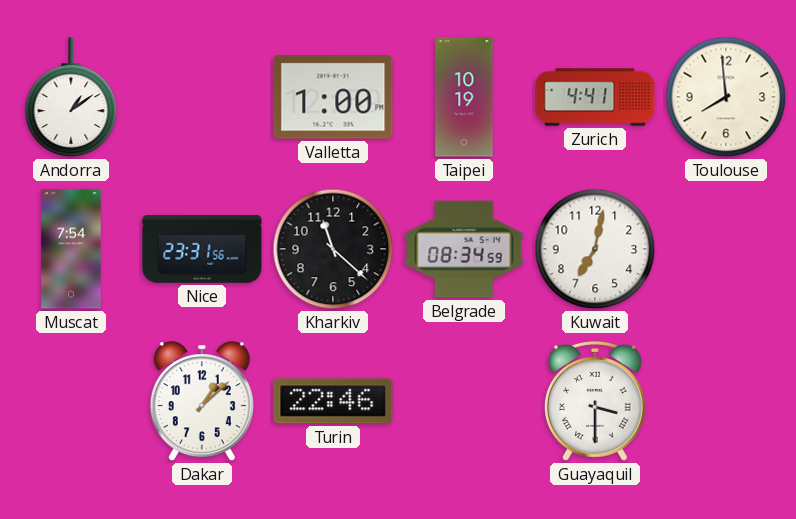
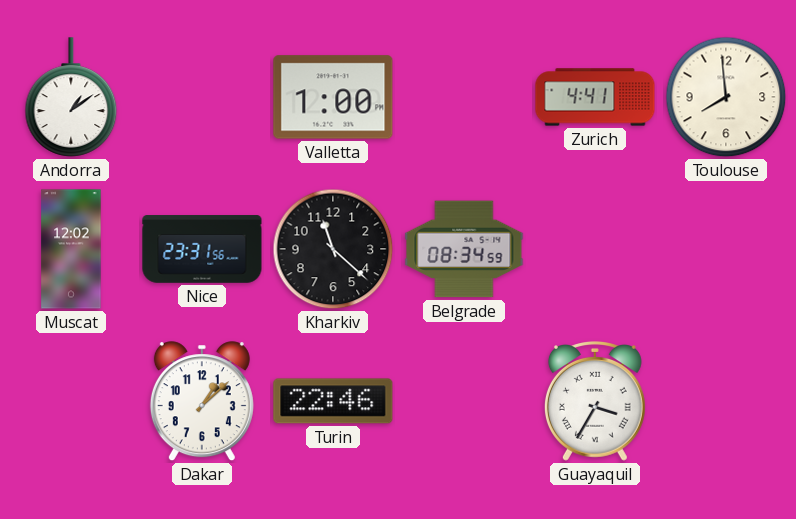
Taipei: 10:19 -> none (464, 97)
Muscat: 7:54 -> 12:02 (71, 249)
Kuwait: 7:02 -> none (595, 249)
Guayaquil: 3:30 -> 3:35 (595, 402)
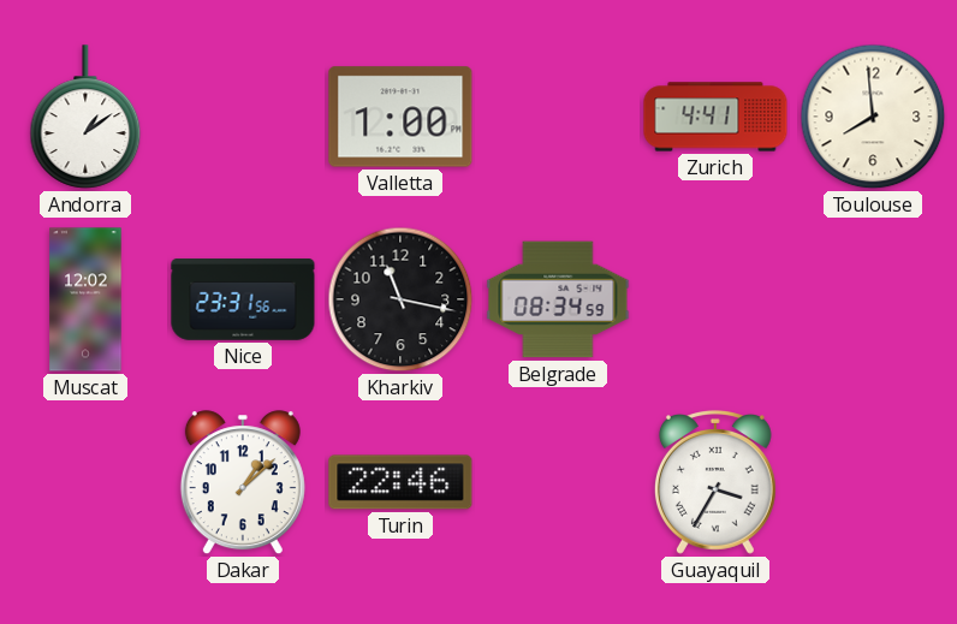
Kharkiv: 11:22 -> 11:17 (400, 299)
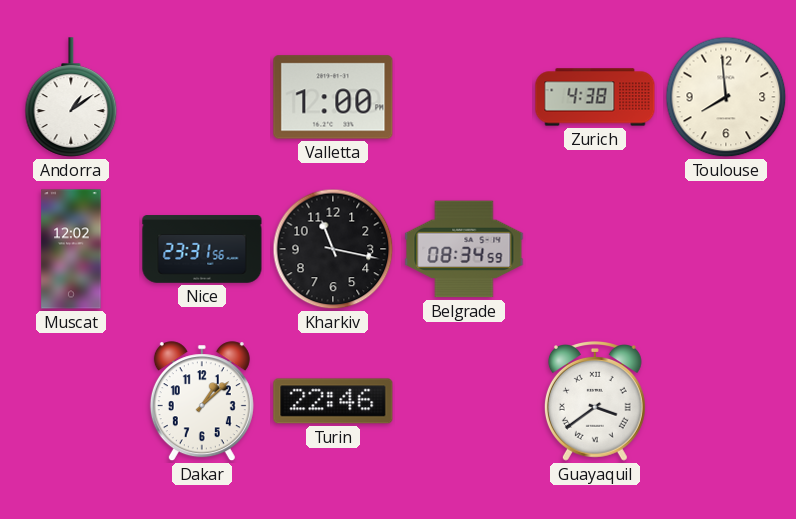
Zurich: 4:41 -> 4:38 (595, 97)
Guayaquil: 3:35 -> 3:39 (595, 402)
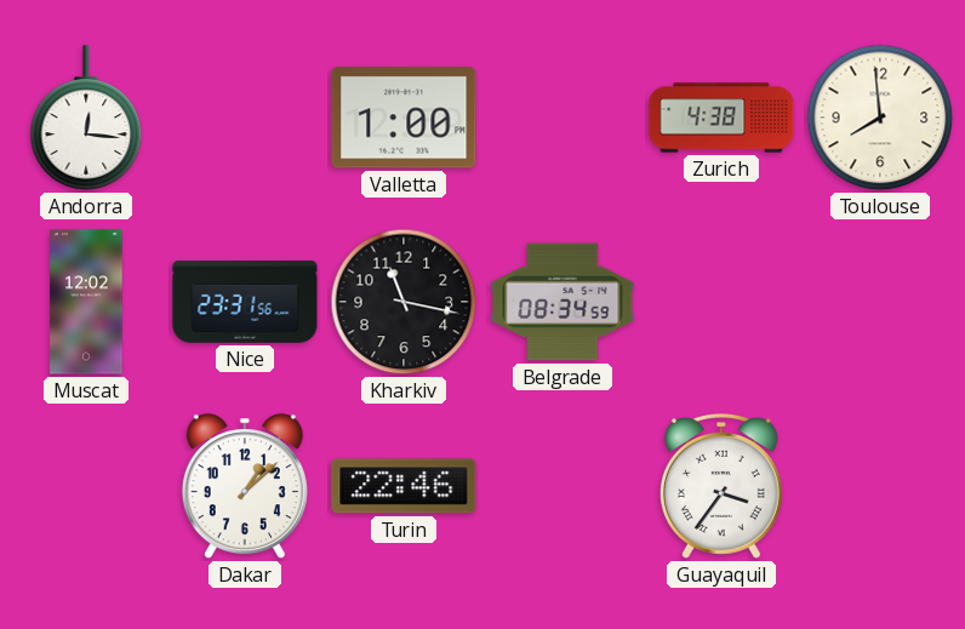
Andorra: 1:09 -> 12:16 (86, 118)
Guayaquil: 3:39 -> 3:36 (721, 487)
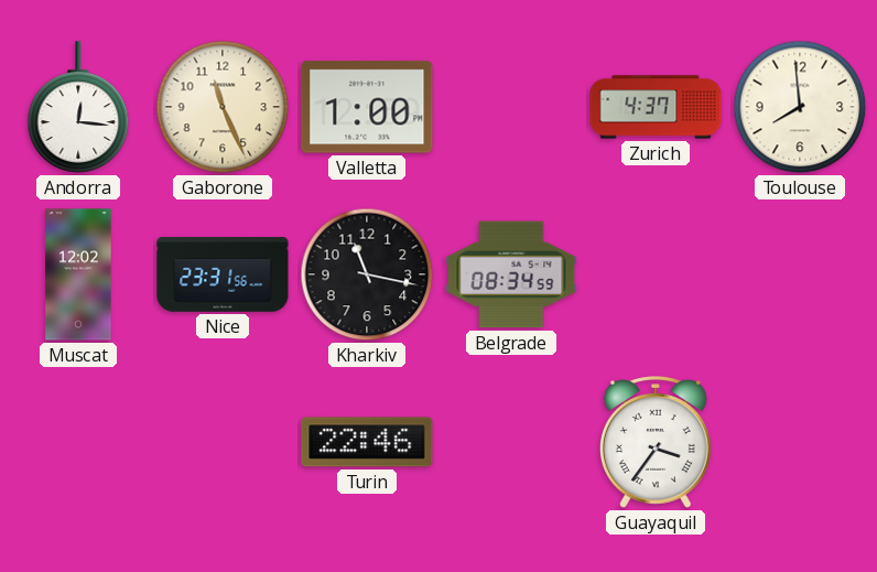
Gaborone: none -> 11:26 (223, 107)
Zurich: 4:38 -> 4:37 (656, 107)
Dakar: 1:08 -> none (245, 487)
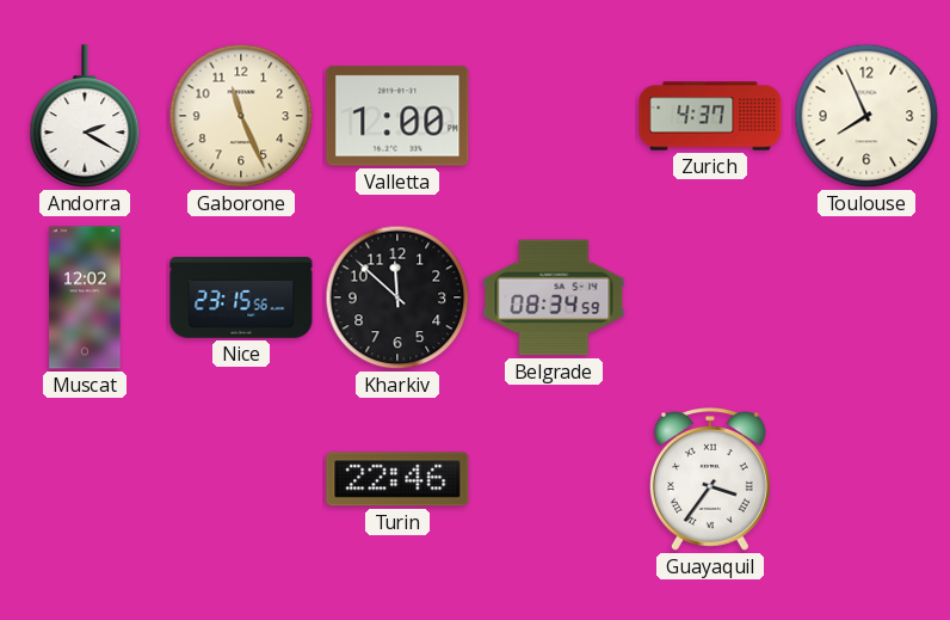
Andorra: 12:16 -> 2:20 (85, 116)
Toulouse: 7:59 -> 7:56 (866, 116)
Nice: 23:31 -> 23:15 (241, 297)
Kharkiv: 11:17 -> 11:52 (397, 297)
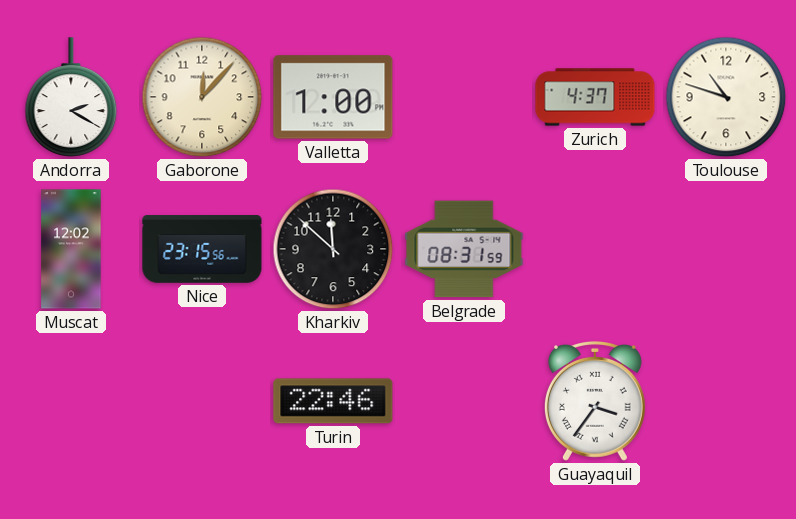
Gaborone: 11:26 -> 12:07 (202, 97)
Toulouse: 7:56 -> 10:48 (726, 97)
Belgrade: 08:34 -> 08:31 (464, 249)
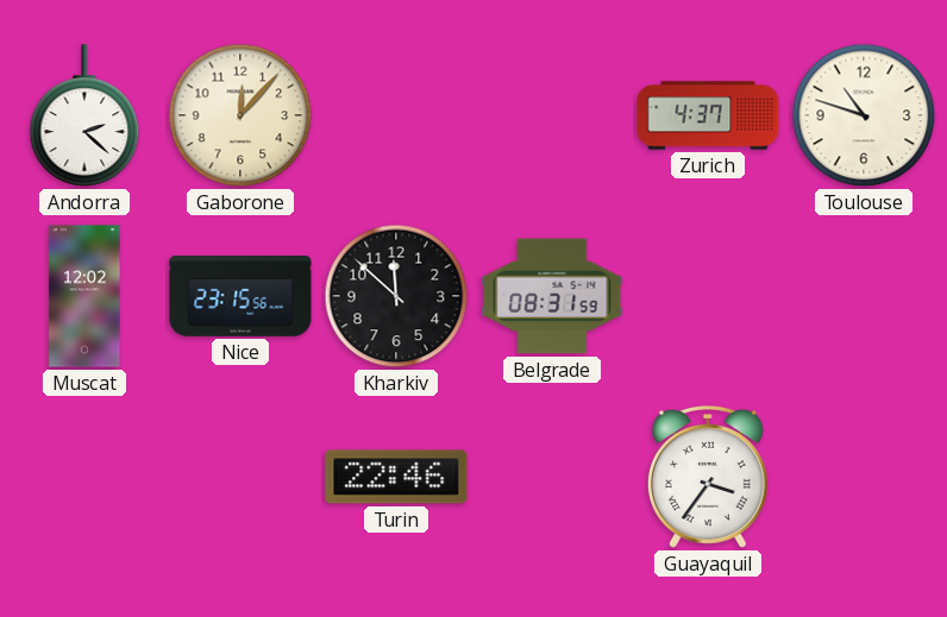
Andorra: 2:20 -> 2:22 (84, 115)
Valletta: 1:00 -> none (333, 97)
